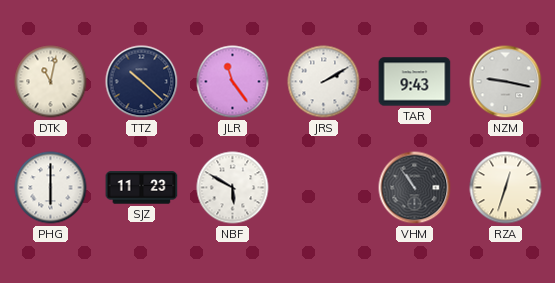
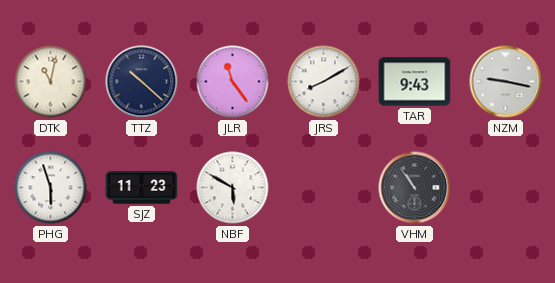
JRS: 2:10 -> 8:10 (324, 82)
PHG: 6:00 -> 5:57 (51, 188)
RZA: 12:33 -> none (506, 188)
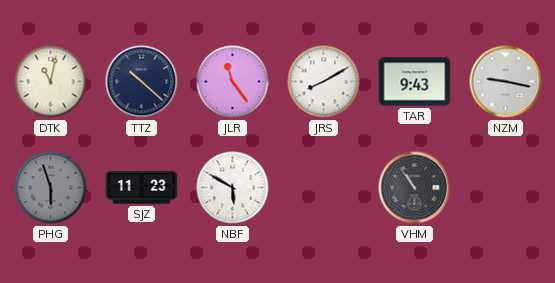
PHG dial: white -> grey (51, 188)
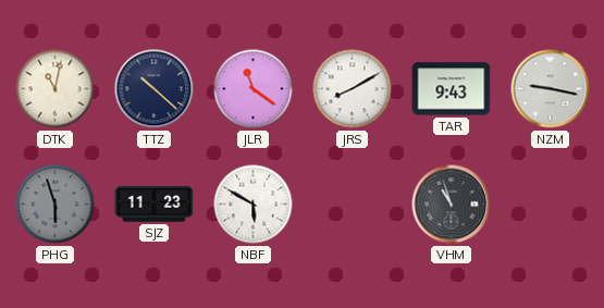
JLR: 11:24 -> 11:21 (254, 89)
VHM: 10:54 -> 10:57 (452, 205)
